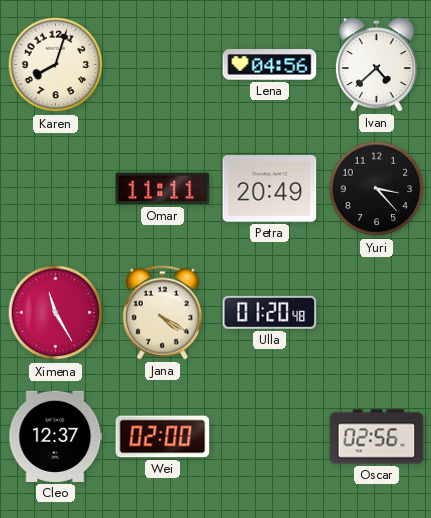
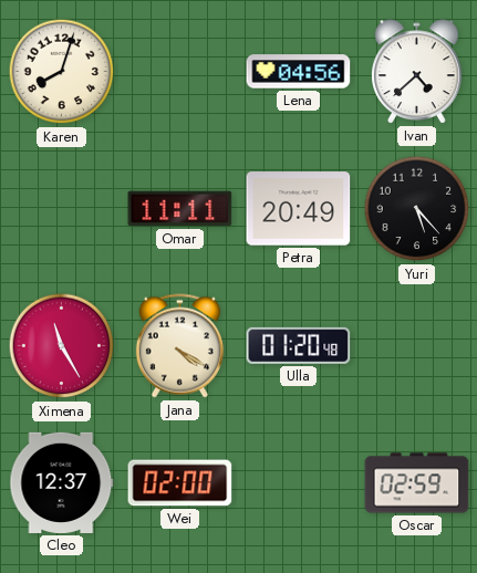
Yuri: 3:23 -> 5:23 (417, 209)
Oscar: 02:56 -> 02:59 (417, 483)
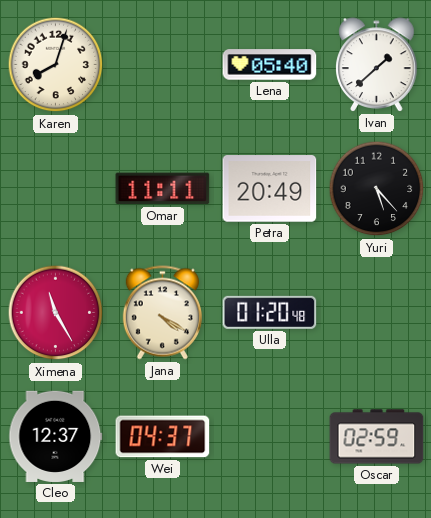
Lena: 04:56 -> 05:40 (270, 65)
Ivan: 4:38 -> 1:38 (377, 65)
Wei: 02:00 -> 04:37 (163, 437)
